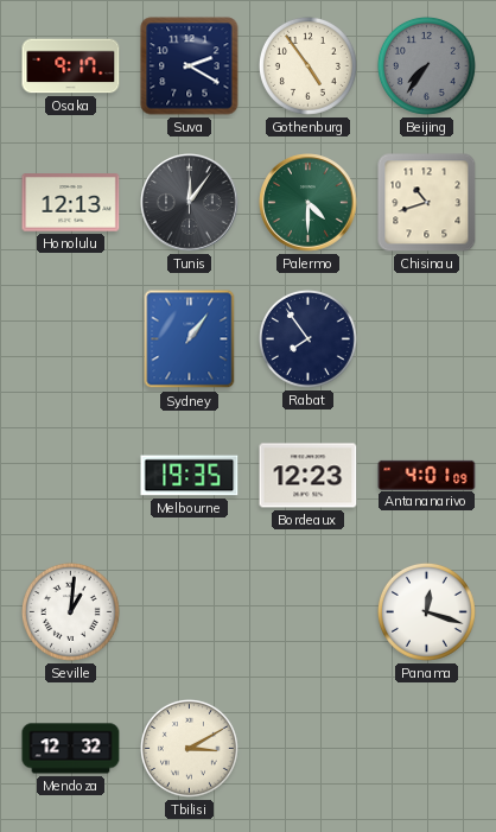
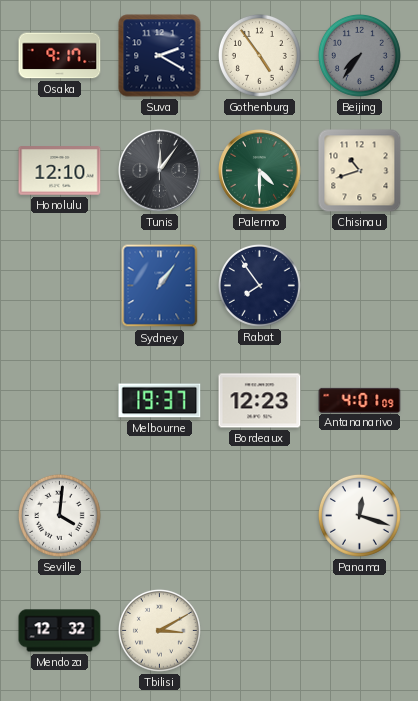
Honolulu: 12:13 -> 12:10 (60, 171)
Melbourne: 19:35 -> 19:37 (160, 401)
Seville: 1:01 -> 4:01 (59, 515)
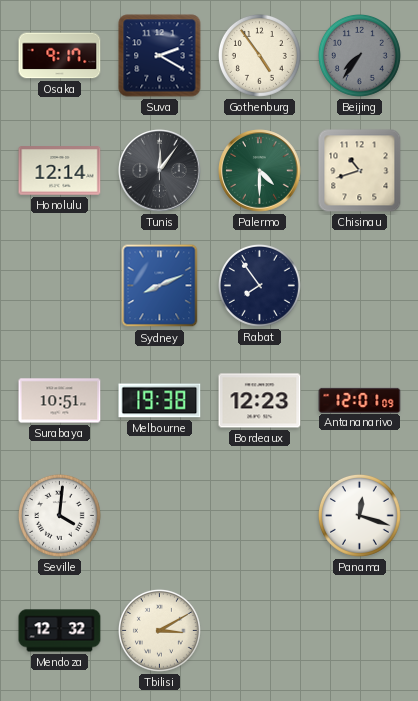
Honolulu: 12:10 -> 12:14 (60, 171)
Sydney: 1:06 -> 8:11 (160, 286)
Surabaya: none -> 10:51 (60, 401)
Melbourne: 19:37 -> 19:38 (160, 401)
Antananarivo: 4:01 -> 12:01 (360, 400)
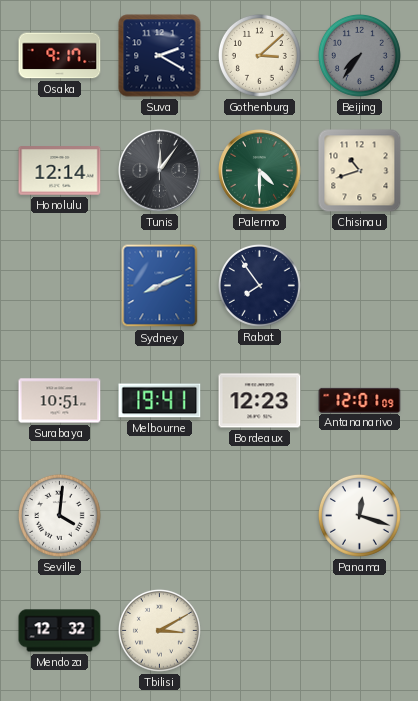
Gothenburg: 4:54 -> 3:08 (259, 55)
Melbourne: 19:38 -> 19:41 (160, 401)
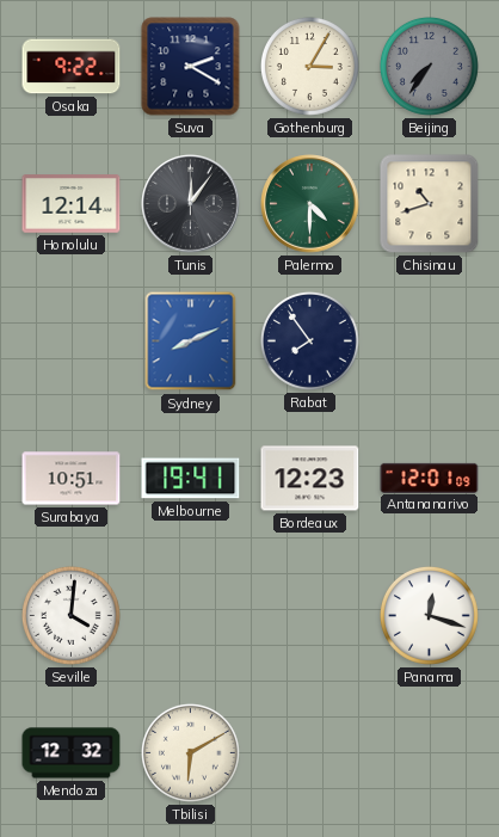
Osaka: 9:17 -> 9:22 (72, 67)
Gothenburg: 3:08 -> 3:05 (309, 66)
Tbilisi: 3:10 -> 6:10 (190, 752)
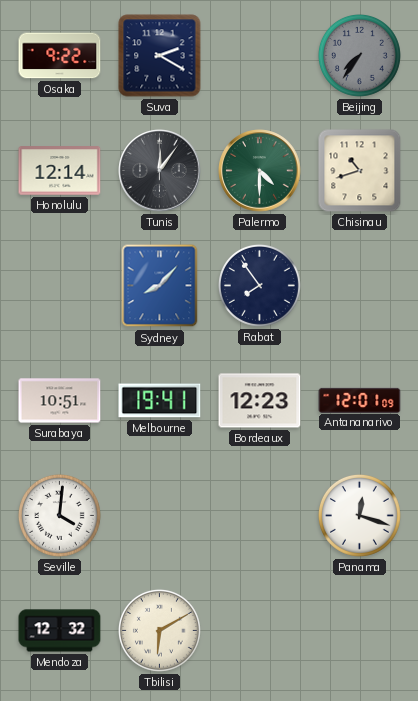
Gothenburg: 3:05 -> none (309, 66)
Sydney: 8:11 -> 8:07 (160, 286)
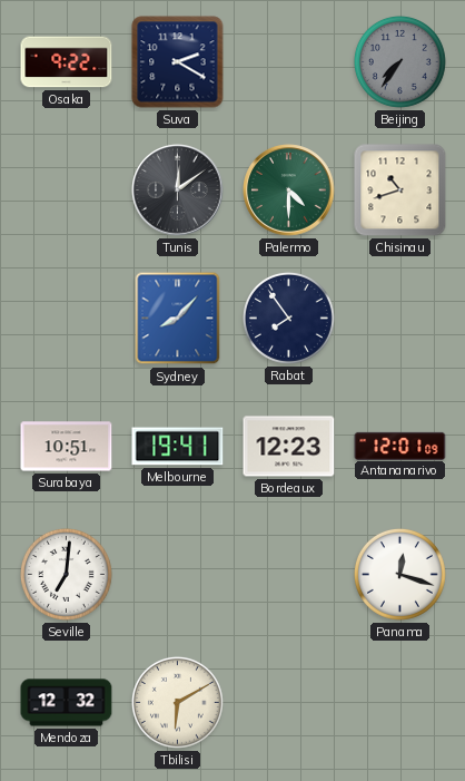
Honolulu: 12:14 -> none (60, 171)
Tunis: 12:06 -> 12:09 (178, 191)
Seville: 4:01 -> 7:01 (66, 574)
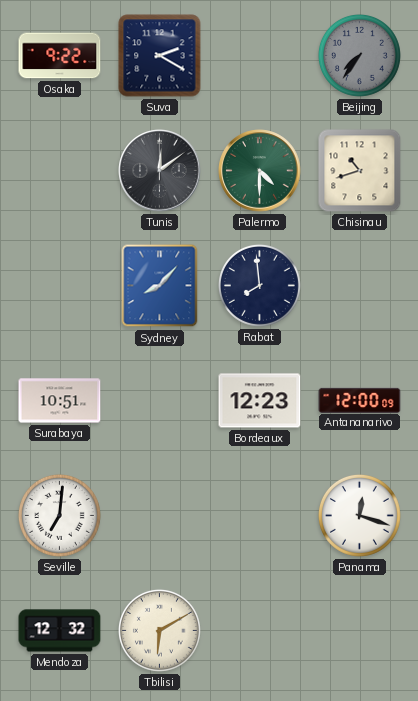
Rabat: 7:54 -> 7:59 (259, 285)
Melbourne: 19:41 -> none (178, 447)
Antananarivo: 12:01 -> 12:00 (360, 400)
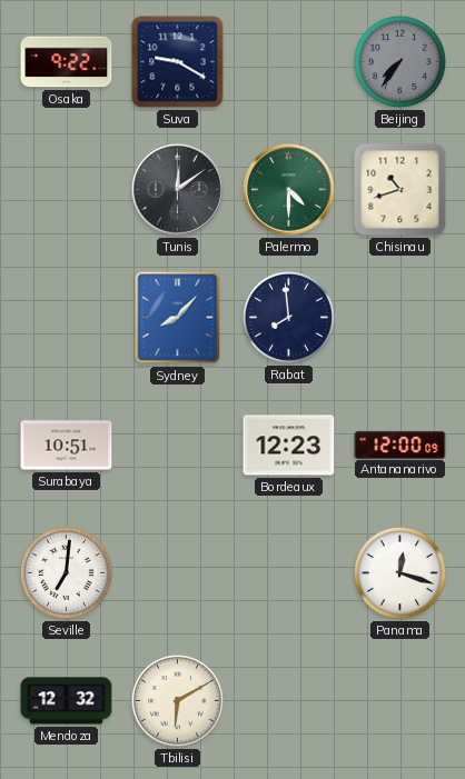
Suva: 2:20 -> 9:20 (178, 62)
